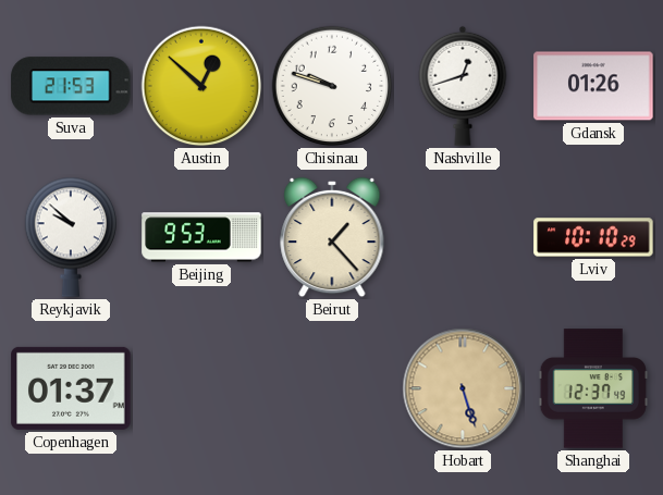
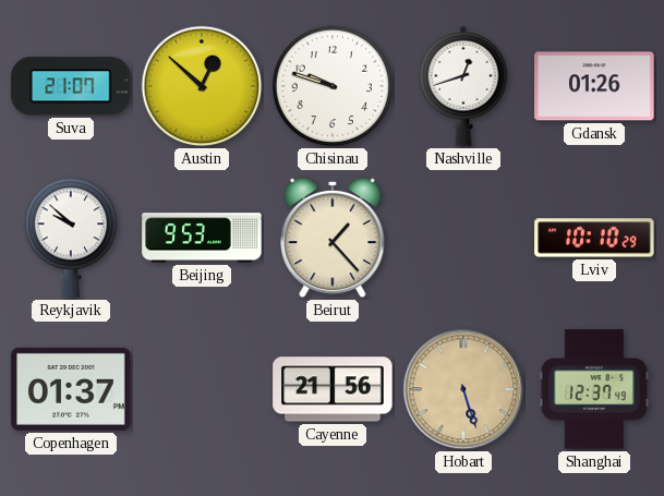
Suva: 21:53 -> 21:07 (71, 86)
Cayenne: none -> 21:56 (333, 389)
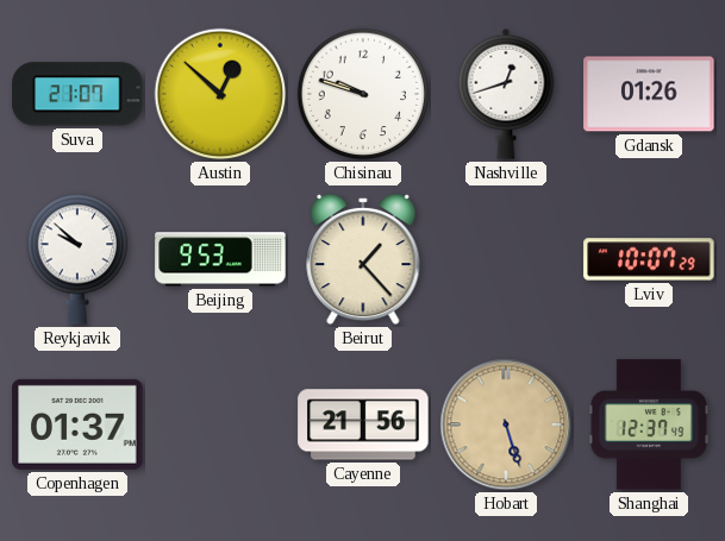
Lviv: 10:10 -> 10:07 (649, 259)
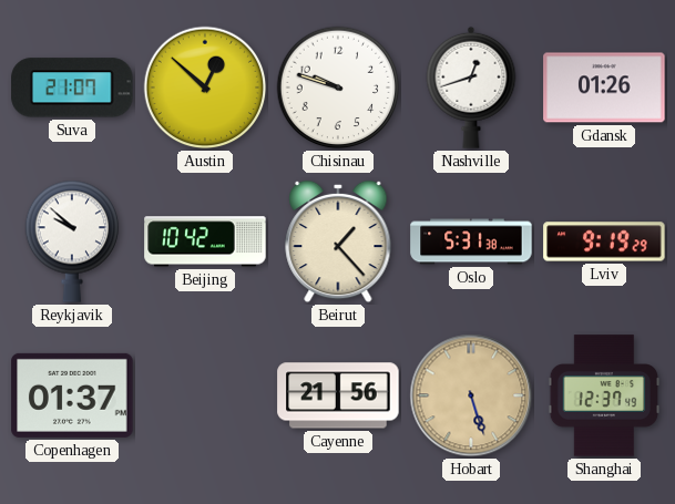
Beijing: 9:53 -> 10:42 (205, 241)
Oslo: none -> 5:31 (471, 241)
Lviv: 10:07 -> 9:19 (604, 241)
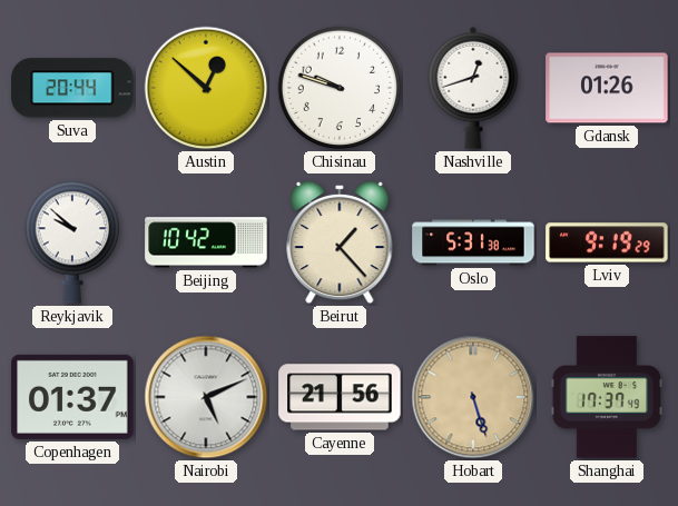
Suva: 21:07 -> 20:44 (72, 88)
Nairobi: none -> 5:11 (206, 397)
Shanghai: 12:37 -> 17:37 (607, 397)
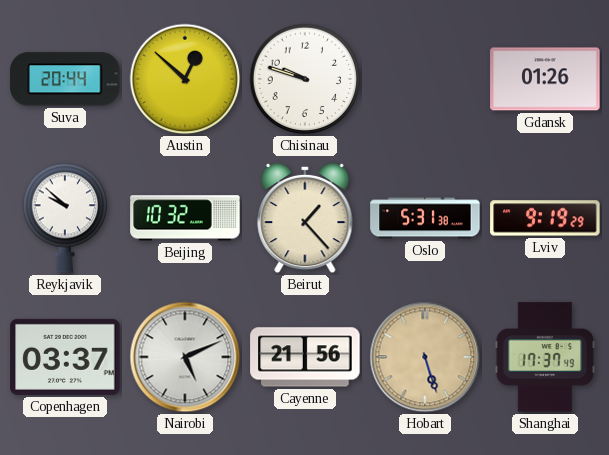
Nashville: 12:42 -> none (473, 88)
Beijing: 10:42 -> 10:32 (185, 218)
Copenhagen: 01:37 -> 03:37 (65, 357)
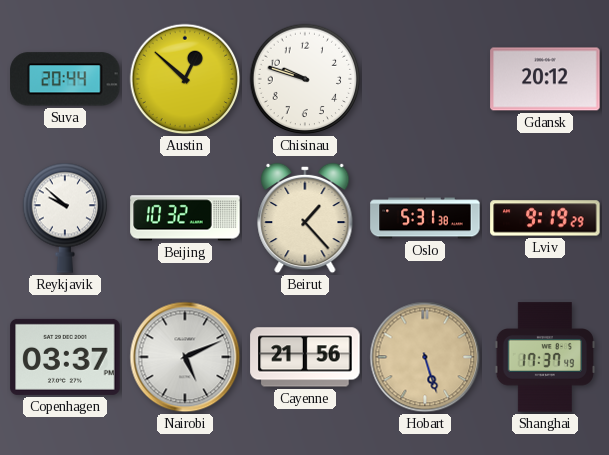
Gdansk: 01:26 -> 20:12 (545, 79)
